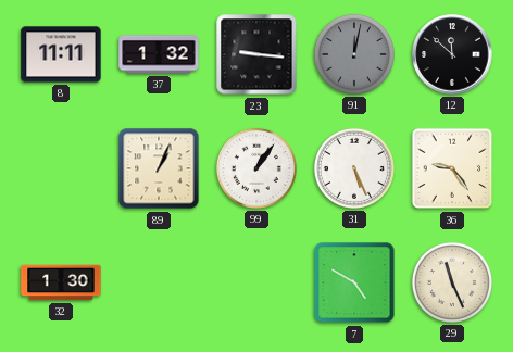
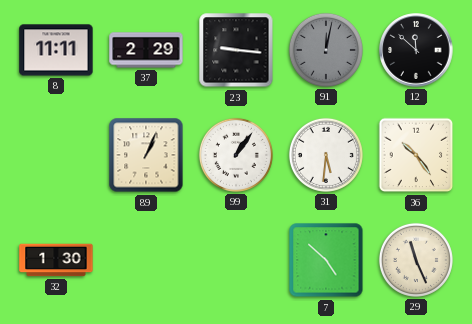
37: 1:32 -> 2:29 (146, 50)
31: 5:26 -> 5:31 (326, 155)
36: 9:24 -> 10:24 (416, 155)
7: 4:50 -> 4:52 (326, 260)
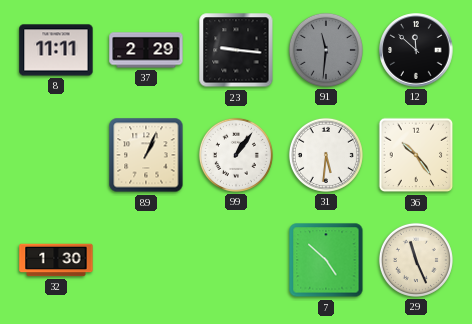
91: 12:02 -> 11:31 (326, 50)
